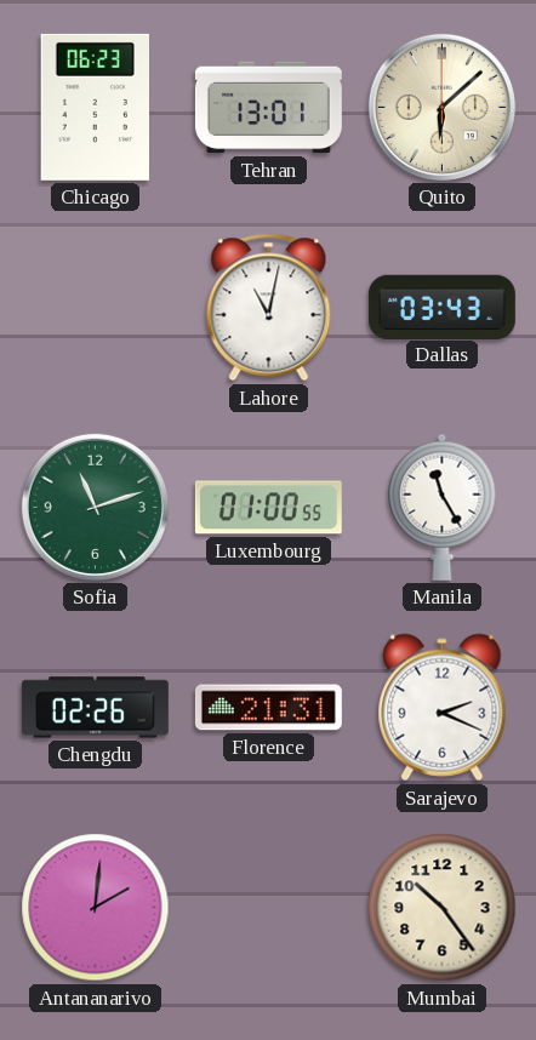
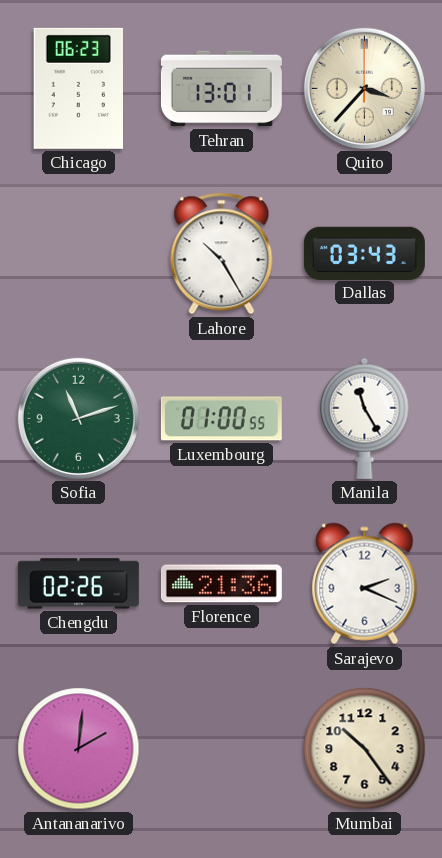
Quito: 6:08 -> 3:37 (364, 88)
Lahore: 11:02 -> 10:25 (222, 254)
Florence: 21:31 -> 21:36 (221, 584)
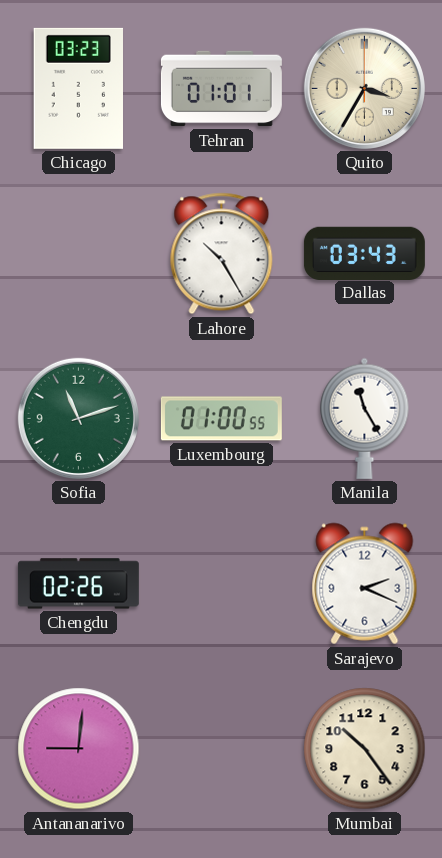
Chicago: 06:23 -> 03:23 (78, 88)
Tehran: 13:01 -> 01:01 (221, 89)
Quito: 3:37 -> 3:35 (364, 88)
Florence: 21:36 -> none (221, 584)
Antananarivo: 2:01 -> 9:01 (79, 749)
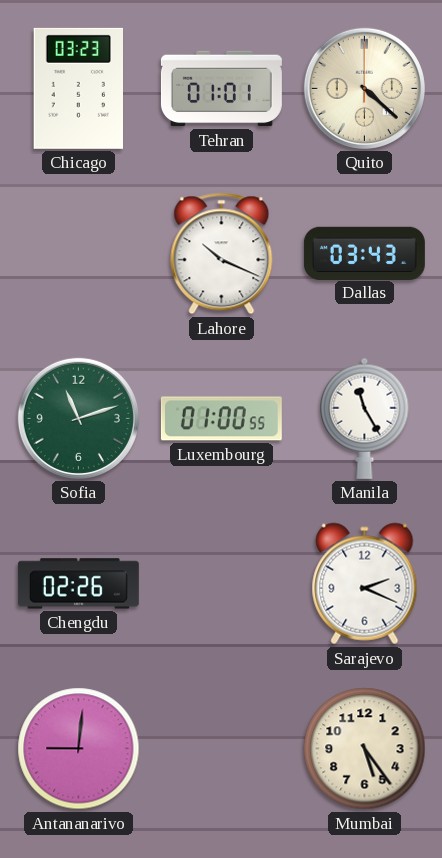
Quito: 3:35 -> 4:22 (364, 88)
Lahore: 10:25 -> 10:19 (222, 254)
Mumbai: 10:24 -> 5:24 (365, 749)
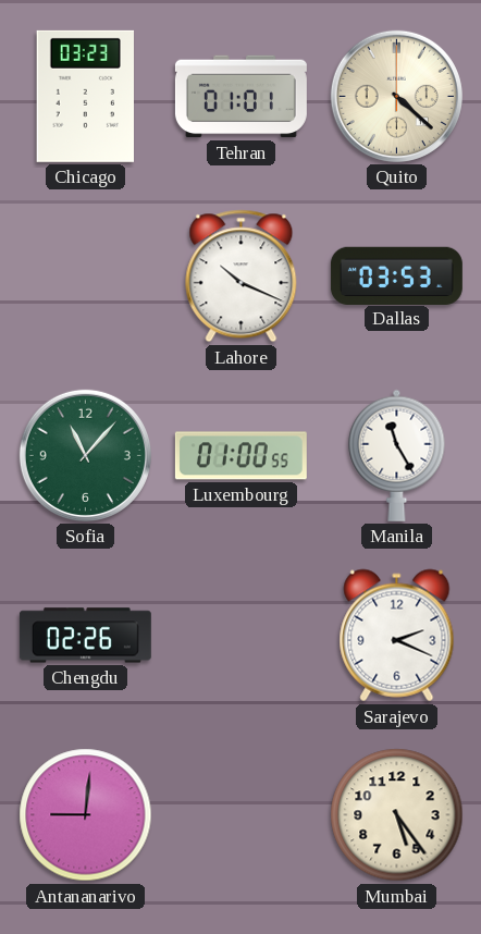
Dallas: 03:43 -> 03:53 (396, 275)
Sofia: 11:12 -> 11:07 (85, 455)
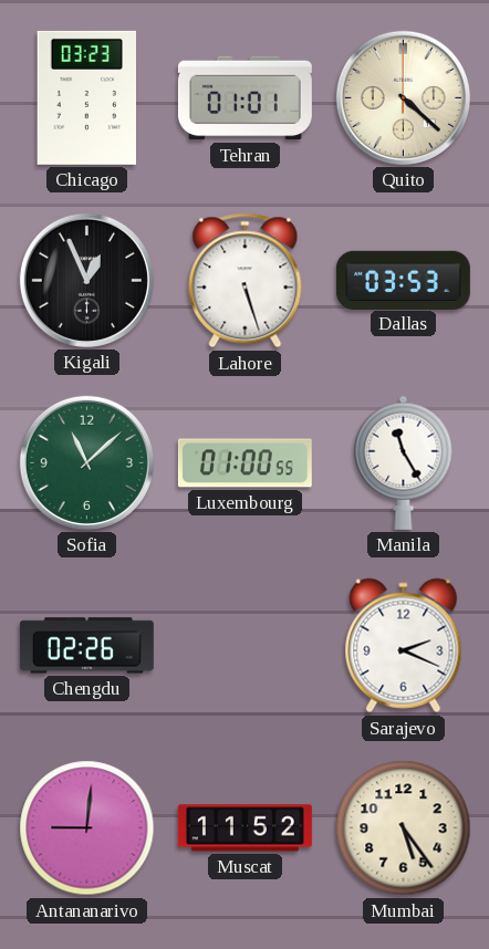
Kigali: none -> 12:56 (86, 280)
Lahore: 10:19 -> 5:27 (246, 281)
Sofia: 11:07 -> 11:08 (86, 462)
Muscat: none -> 11:52 (245, 828)
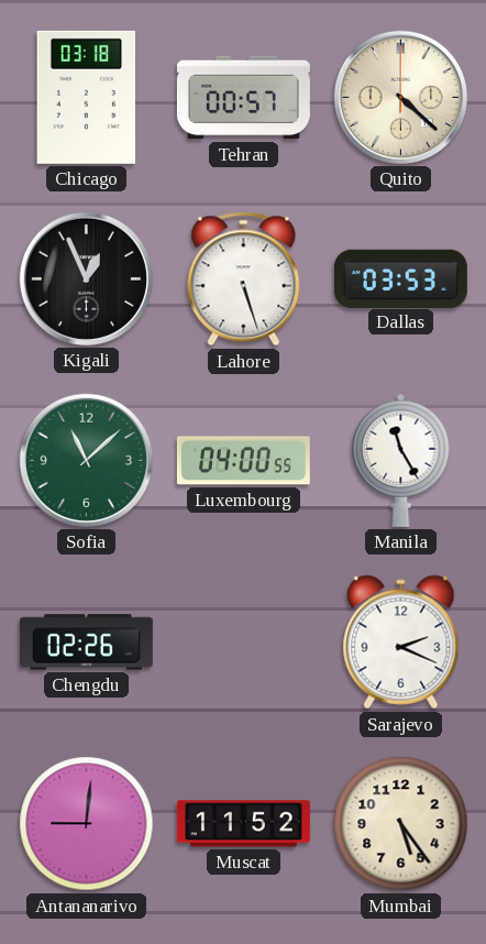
Chicago: 03:23 -> 03:18 (86, 97)
Tehran: 01:01 -> 00:57 (243, 98)
Luxembourg: 01:00 -> 04:00 (243, 461)
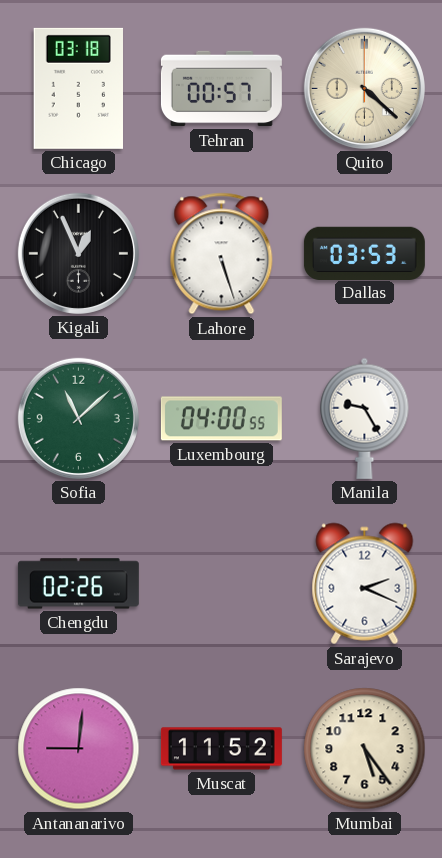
Manila: 11:25 -> 9:25 (365, 418)
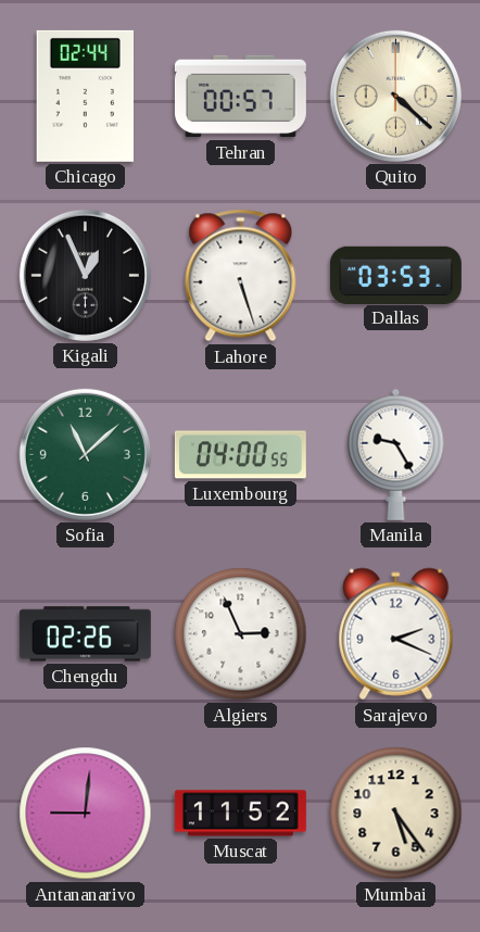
Chicago: 03:18 -> 02:44 (85, 96)
Algiers: none -> 2:56 (241, 634)
